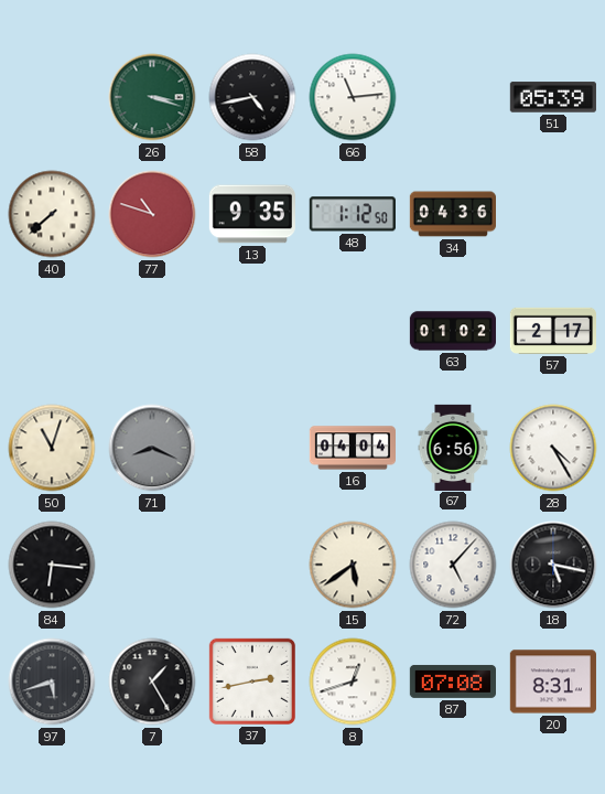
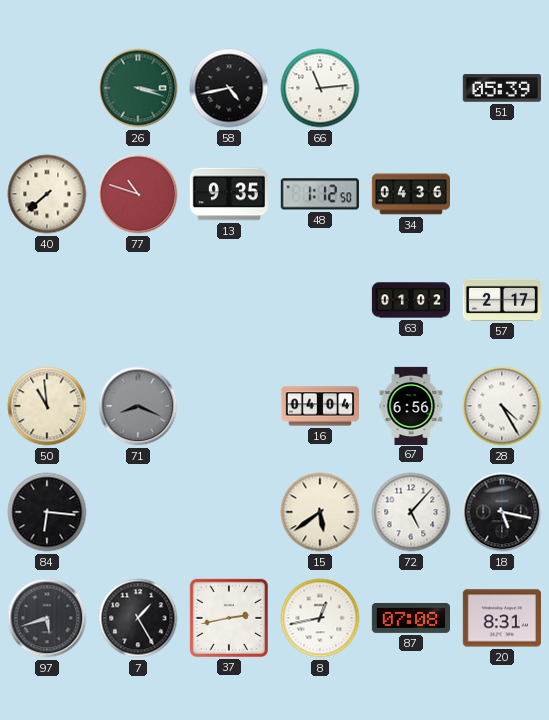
50: 11:03 -> 10:59 (47, 406)
8: 12:42 -> 12:43 (320, 618)
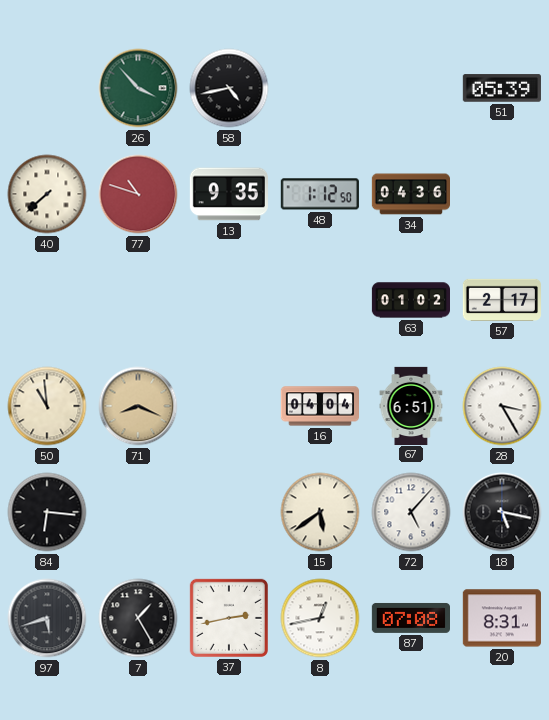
26: 3:18 -> 3:53 (138, 88)
66: 11:14 -> none (320, 88)
71 dial: grey -> champagne (138, 406)
67: 6:56 -> 6:51 (411, 405)
28: 4:25 -> 3:25 (502, 406)
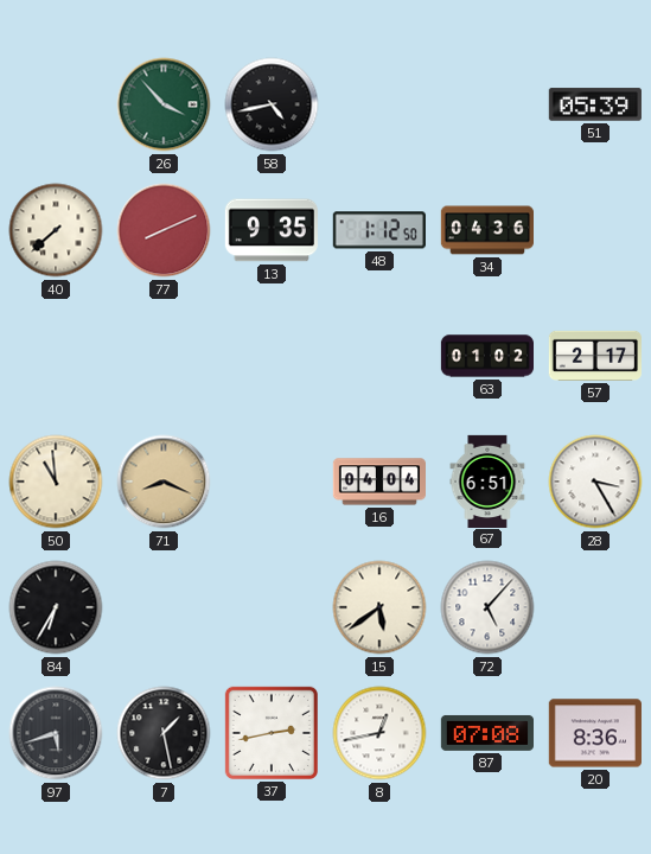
77: 10:48 -> 8:11 (164, 230)
84: 6:16 -> 6:35 (56, 607)
18: 5:17 -> none (502, 512)
7: 1:25 -> 1:28 (164, 733)
20: 8:31 -> 8:36 (595, 733)
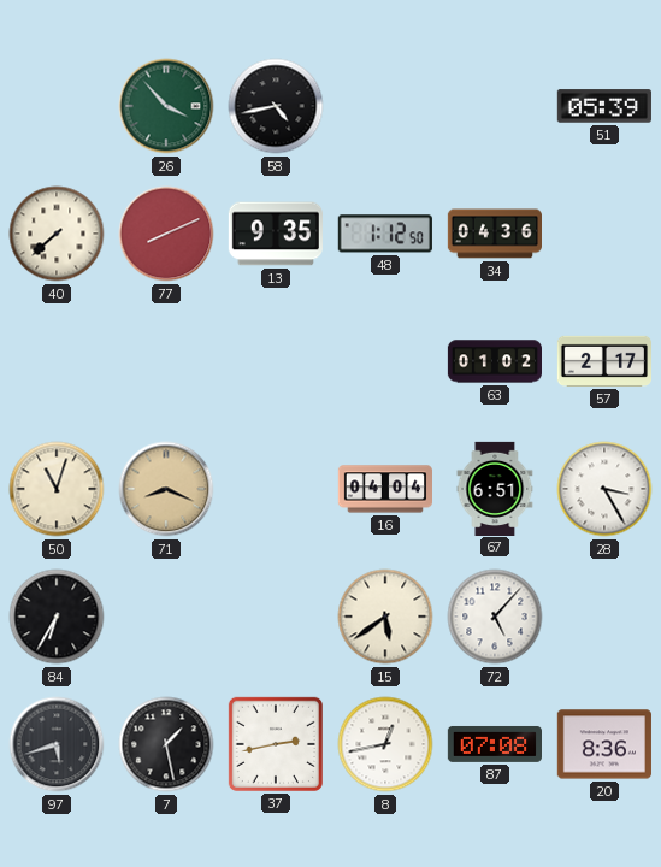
50: 10:59 -> 11:03 (57, 489)
